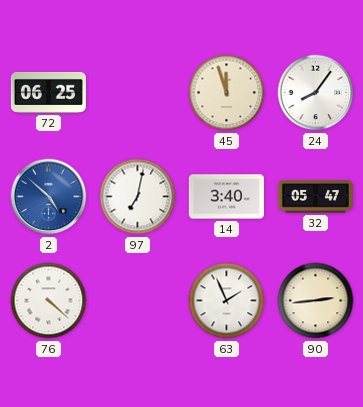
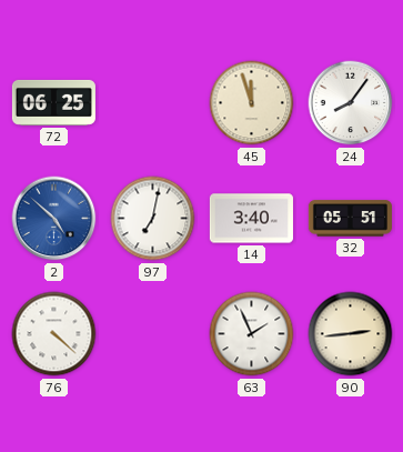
32: 05:47 -> 05:51 (350, 219)
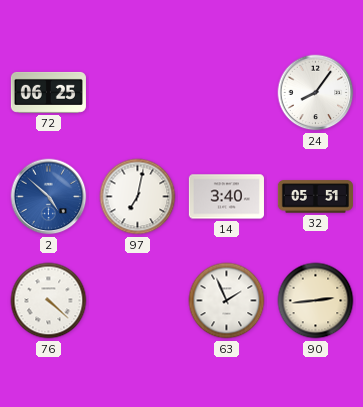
45: 11:57 -> none (252, 103)
